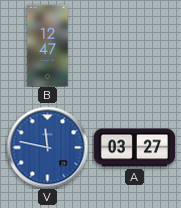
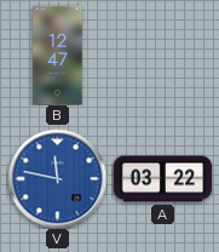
A: 03:27 -> 03:22 (162, 179)
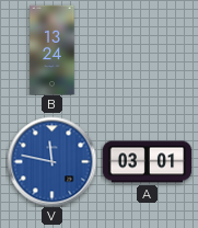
B: 12:47 -> 13:24 (53, 49)
A: 03:22 -> 03:01 (147, 162)
